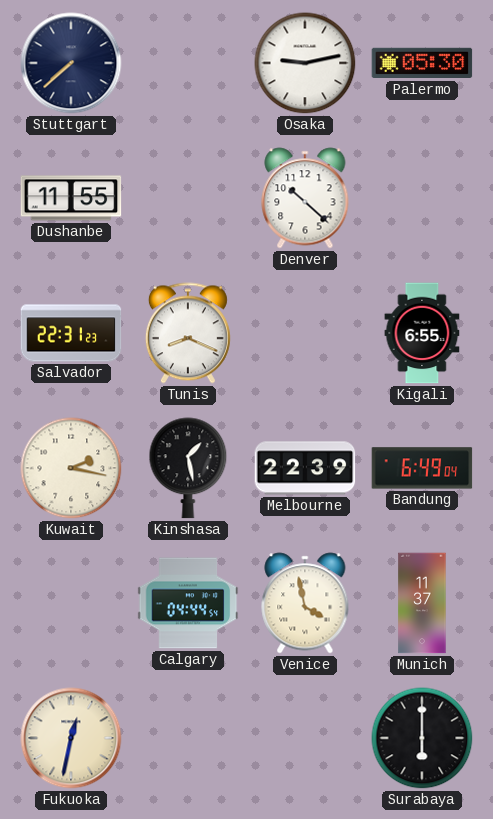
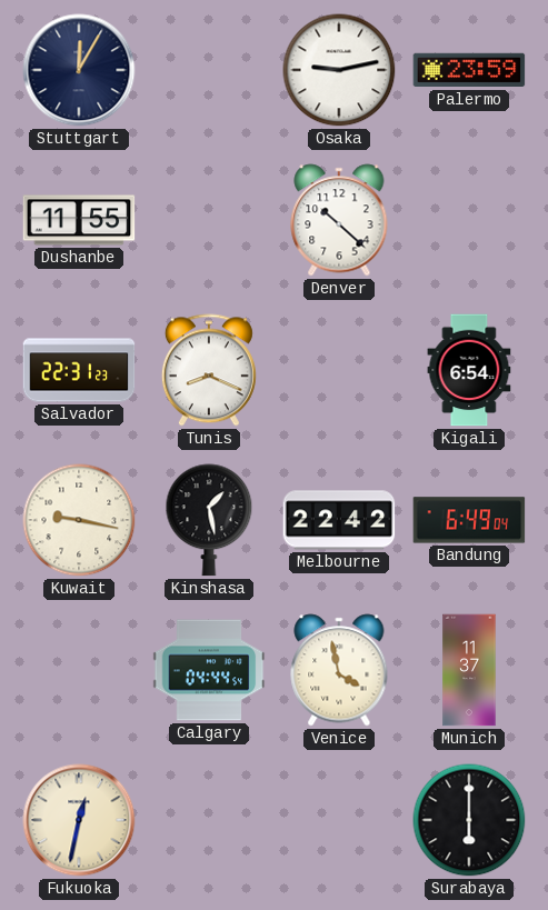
Stuttgart: 7:38 -> 12:05 (79, 70)
Palermo: 05:30 -> 23:59 (469, 70)
Kigali: 6:55 -> 6:54 (469, 370)
Kuwait: 2:17 -> 9:17 (79, 520)
Melbourne: 22:39 -> 22:42 (339, 520)
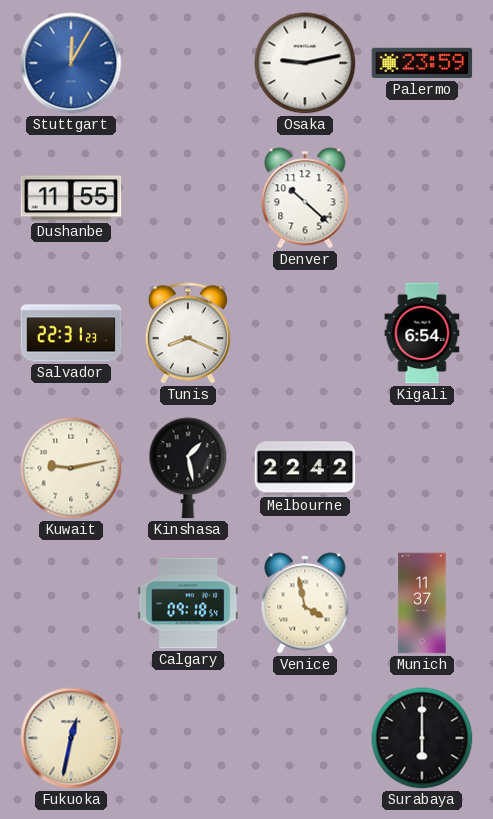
Stuttgart dial: navy -> blue (71, 63)
Kuwait: 9:17 -> 9:13 (71, 468)
Bandung: 6:49 -> none (469, 520)
Calgary: 04:44 -> 09:18 (188, 603)
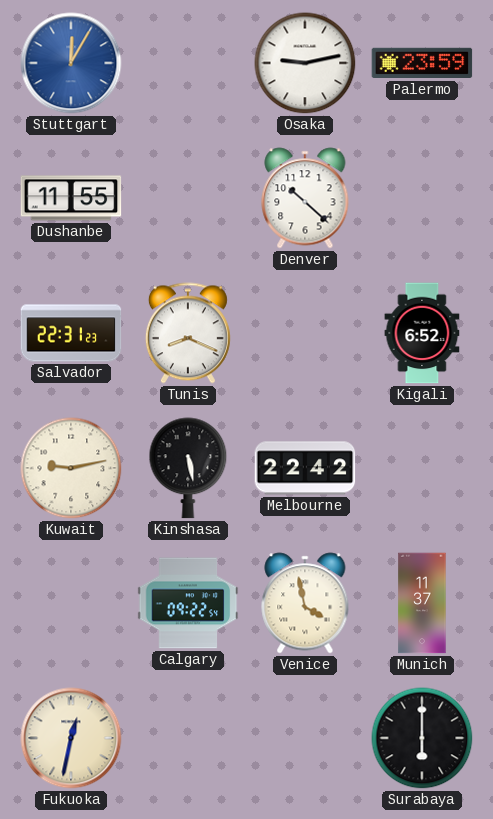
Kigali: 6:54 -> 6:52 (422, 333)
Kinshasa: 1:28 -> 5:28 (188, 468)
Calgary: 09:18 -> 09:22 (188, 603)
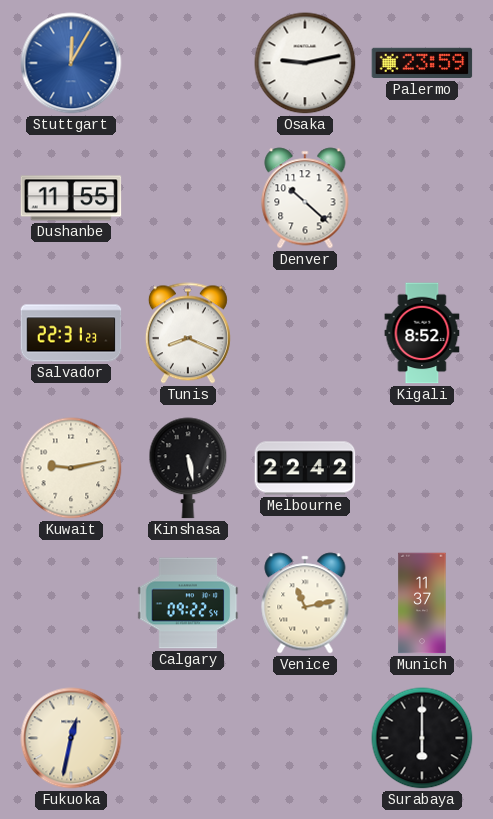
Kigali: 6:52 -> 8:52 (422, 333)
Venice: 3:58 -> 11:13 (305, 603)
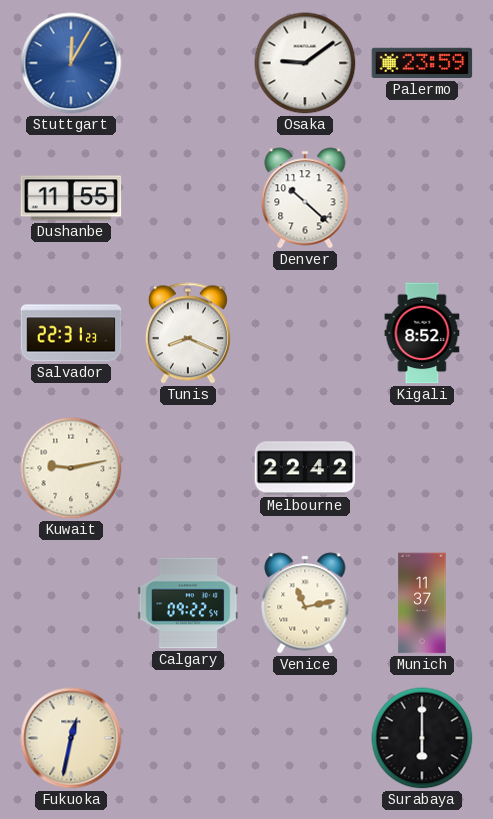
Osaka: 9:13 -> 9:09 (305, 63)
Kinshasa: 5:28 -> none (188, 468)
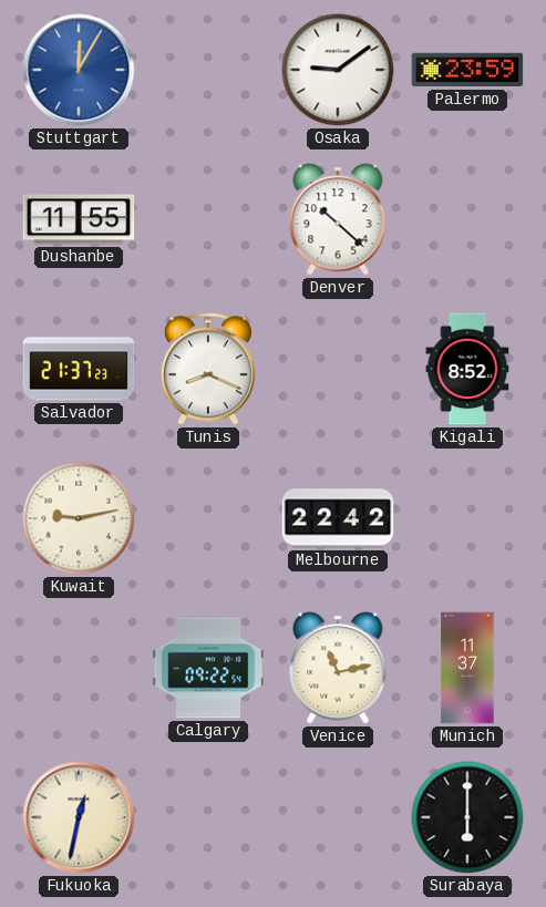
Salvador: 22:31 -> 21:37 (79, 369)
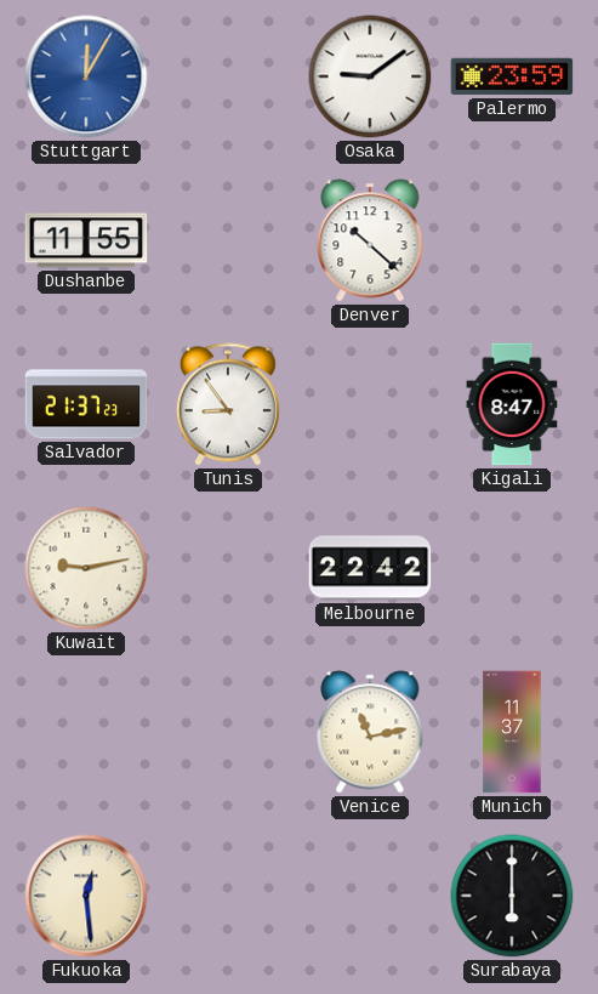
Tunis: 8:19 -> 8:54 (228, 404)
Kigali: 8:52 -> 8:47 (512, 404)
Calgary: 09:22 -> none (208, 668)
Fukuoka: 12:32 -> 12:29 (86, 896)
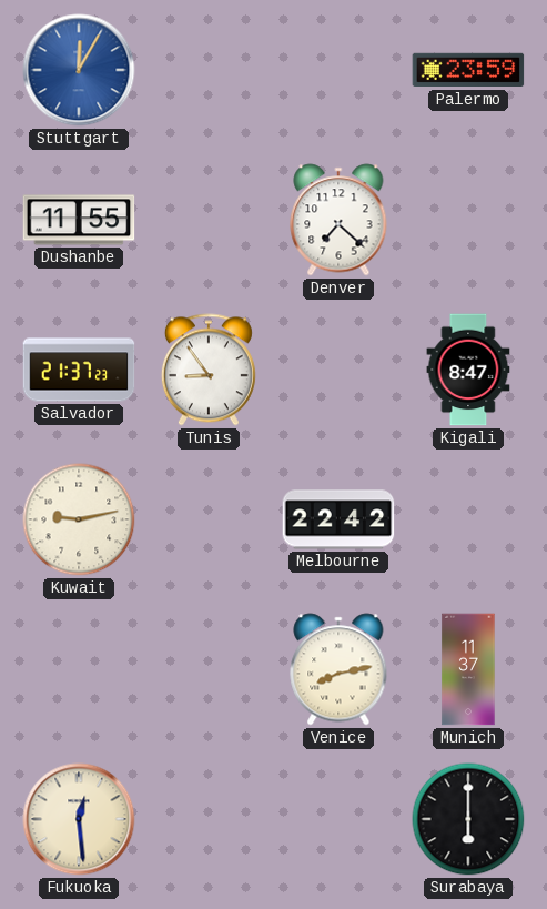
Osaka: 9:09 -> none (370, 76)
Denver: 10:22 -> 7:22 (338, 220)
Venice: 11:13 -> 8:13 (338, 669)
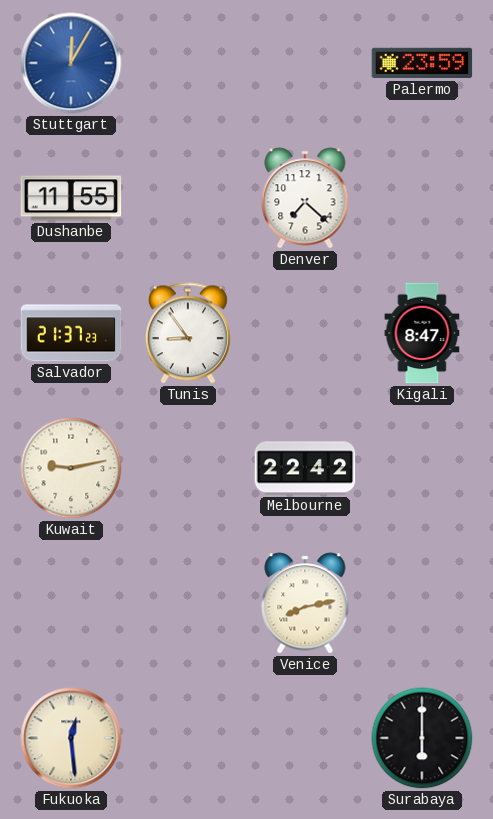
Munich: 11:37 -> none (468, 669)
